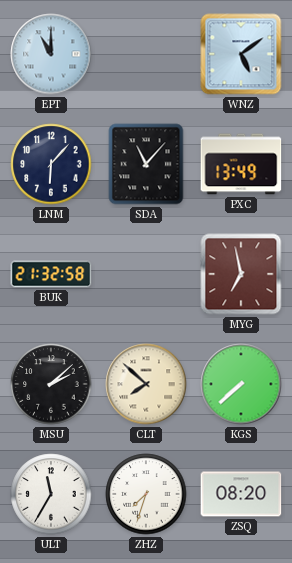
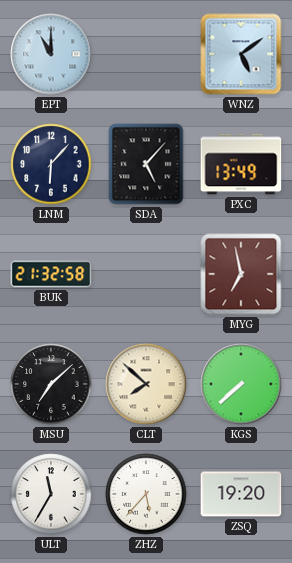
SDA: 11:07 -> 5:07 (146, 164)
MSU: 2:08 -> 7:08 (51, 384)
ZHZ: 7:33 -> 5:37 (146, 494)
ZSQ: 08:20 -> 19:20 (241, 494)
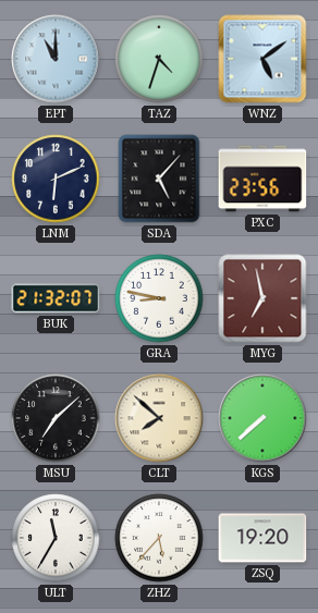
TAZ: none -> 4:33 (159, 59)
LNM: 6:07 -> 6:11 (56, 179)
PXC: 13:49 -> 23:56 (262, 179)
BUK: 21:32:58 -> 21:32:07 (56, 298)
GRA: none -> 8:47 (159, 298)
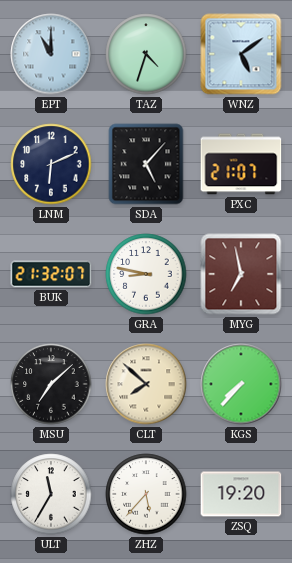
PXC: 23:56 -> 21:07 (241, 164)
KGS: 7:38 -> 7:37 (241, 384)
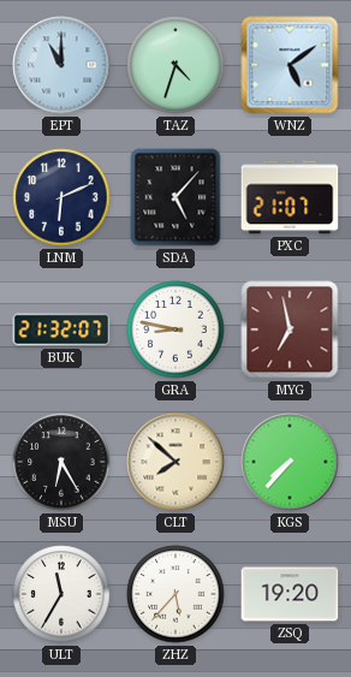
MSU: 7:08 -> 6:25 (61, 462)
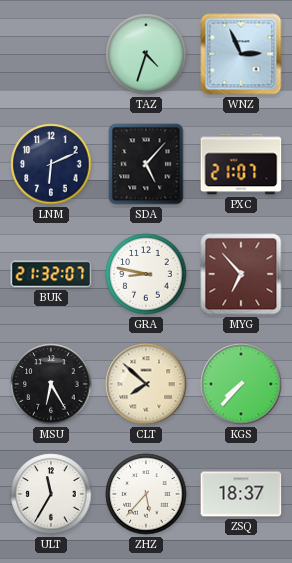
EPT: 11:00 -> none (61, 65)
WNZ: 5:09 -> 2:56 (241, 54)
MYG: 6:58 -> 6:53 (241, 274)
ZSQ: 19:20 -> 18:37 (241, 494)
